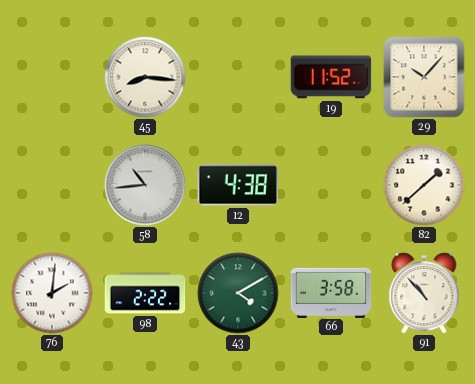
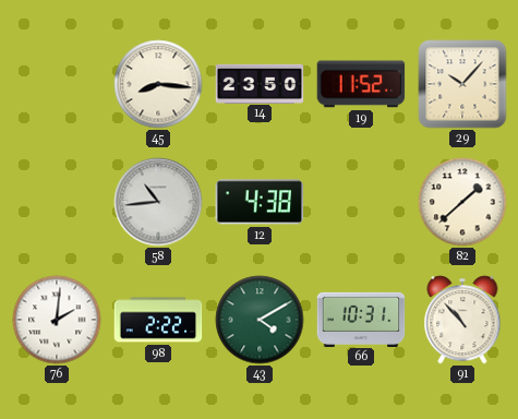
14: none -> 23:50 (260, 83)
66: 3:58 -> 10:31 (361, 319)
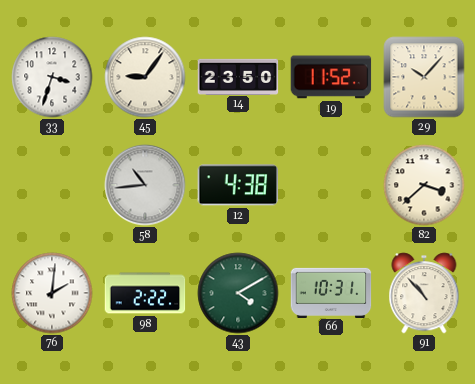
33: none -> 3:33 (52, 77)
45: 8:16 -> 9:06 (145, 77)
82: 1:38 -> 3:38 (424, 185)
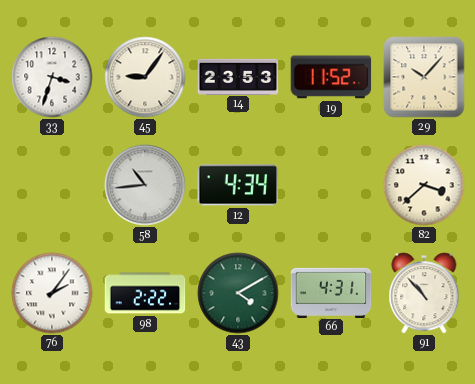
14: 23:50 -> 23:53 (238, 76)
12: 4:38 -> 4:34 (238, 185)
76: 2:01 -> 2:06 (52, 293)
66: 10:31 -> 4:31 (331, 292)
